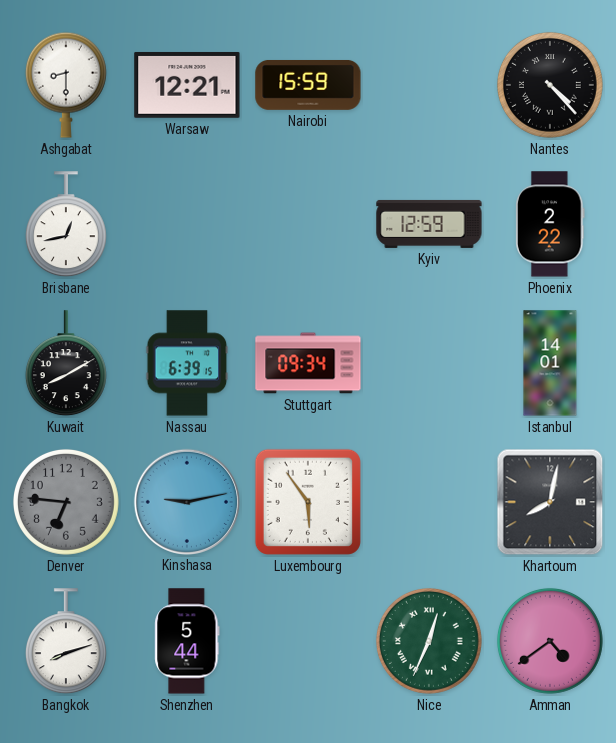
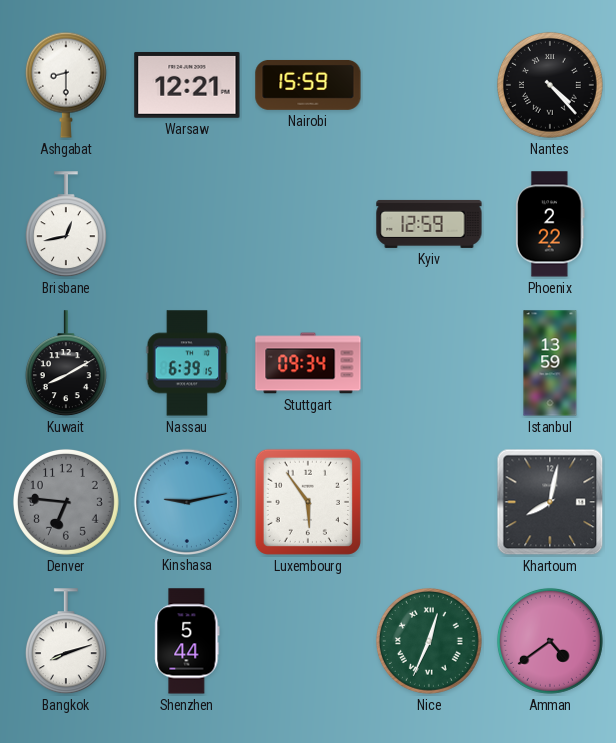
Istanbul: 14:01 -> 13:59 (550, 363)
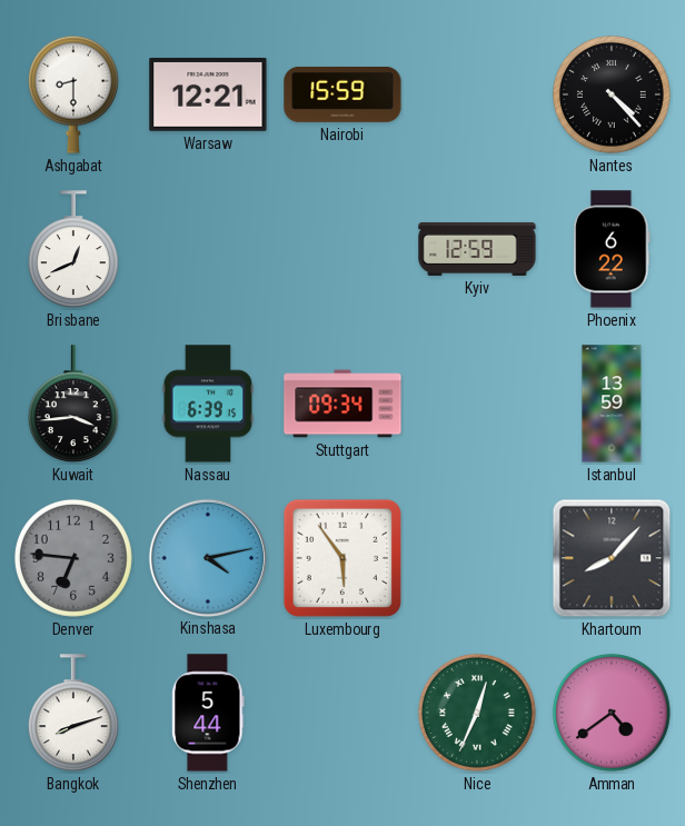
Brisbane: 12:43 -> 12:41 (73, 250)
Phoenix: 2:22 -> 6:22 (612, 249)
Kuwait: 8:10 -> 3:44 (73, 405)
Kinshasa: 9:13 -> 4:13 (207, 557)
Khartoum: 8:02 -> 8:07 (612, 558)
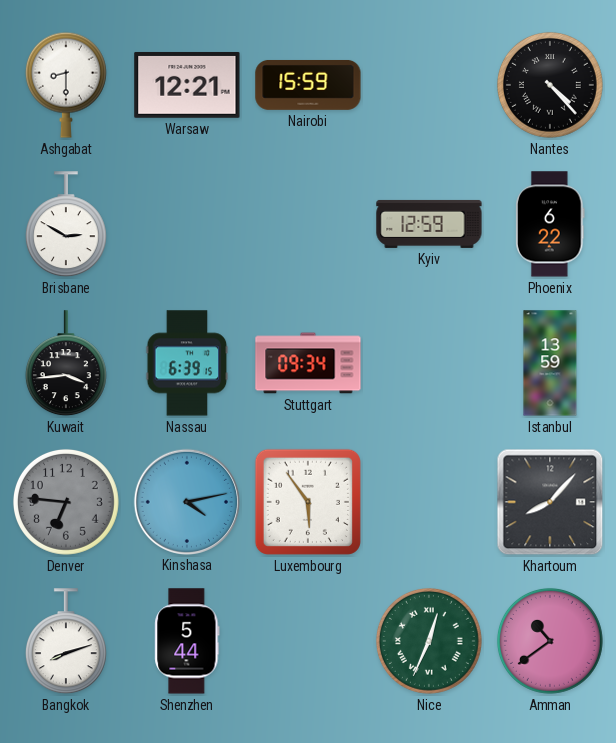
Brisbane: 12:41 -> 2:50 (66, 225)
Amman: 4:39 -> 10:39 (550, 641)
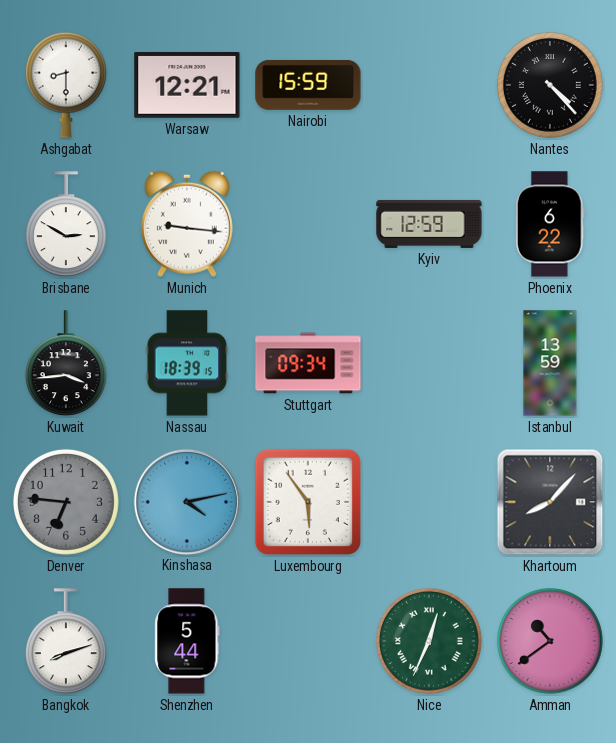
Munich: none -> 9:16 (187, 224)
Nassau: 6:39 -> 18:39 (187, 363)
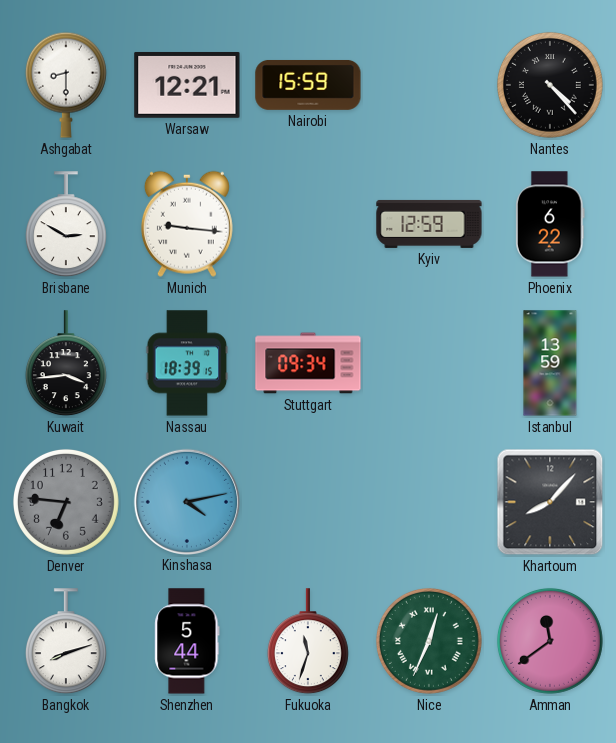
Luxembourg: 5:54 -> none (308, 502)
Fukuoka: none -> 11:33 (308, 642)
Amman: 10:39 -> 11:39 (550, 641)
